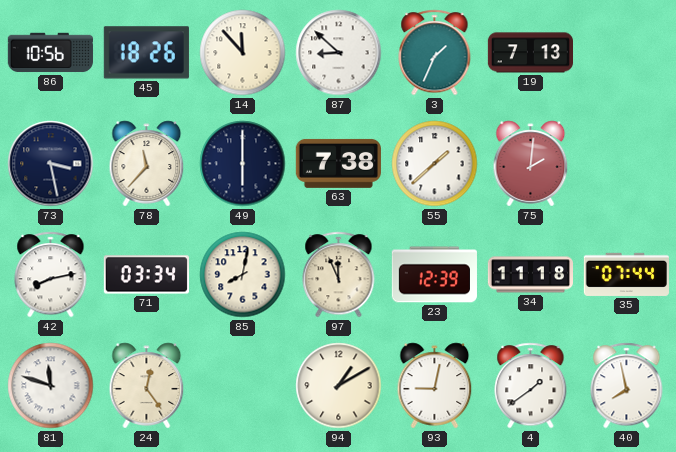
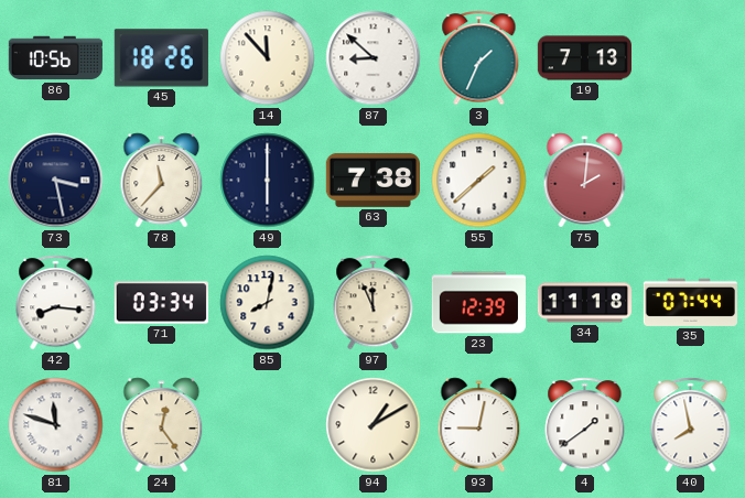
42: 8:13 -> 8:16 (56, 303)
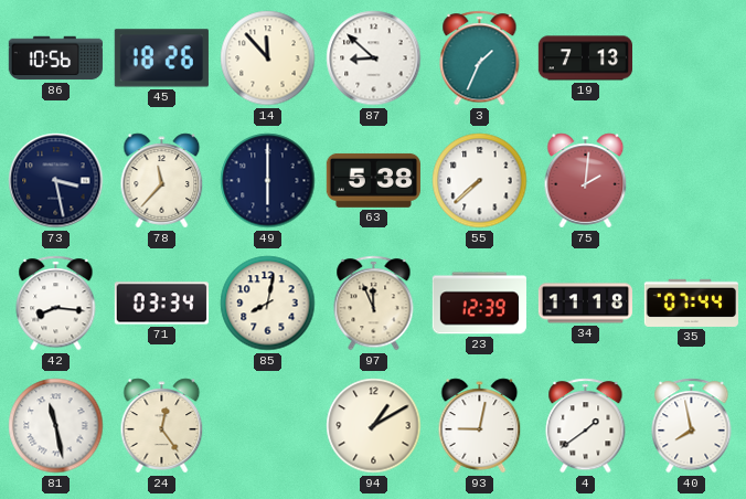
63: 7:38 -> 5:38 (373, 180)
55: 1:38 -> 7:38 (480, 181)
81: 11:48 -> 11:28 (56, 426)
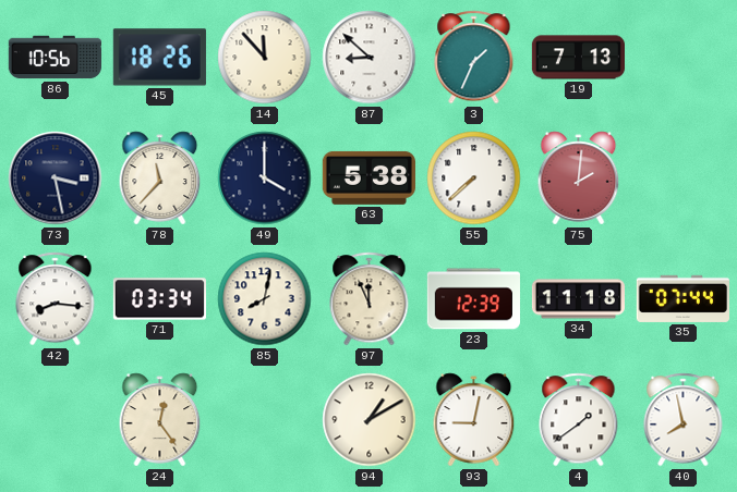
49: 6:00 -> 4:00 (265, 179)
81: 11:28 -> none (56, 426)
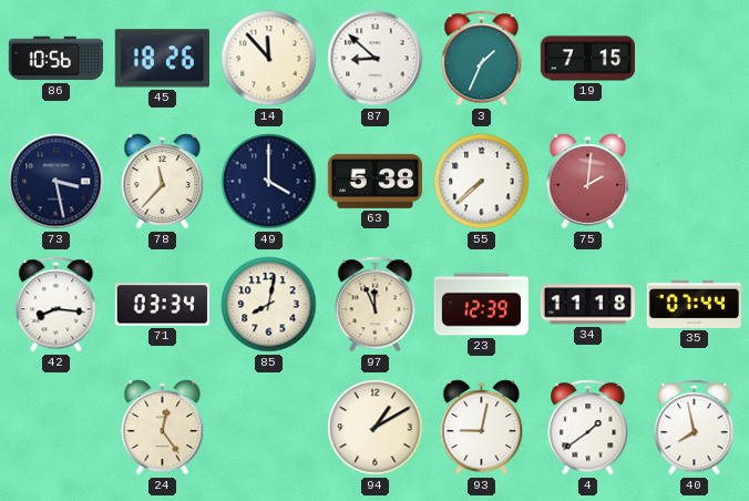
19: 7:13 -> 7:15 (587, 59)
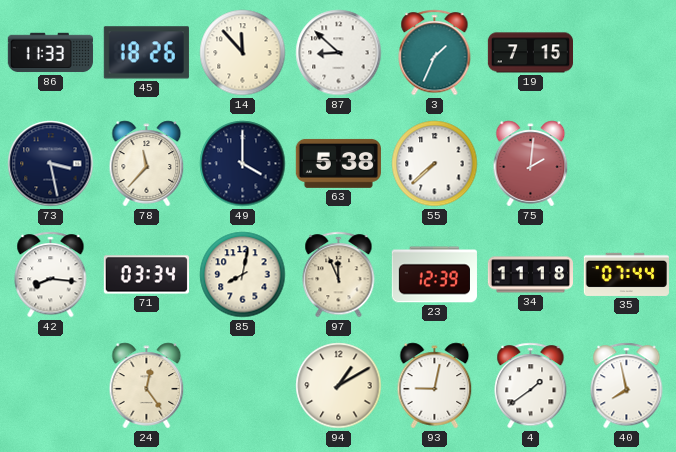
86: 10:56 -> 11:33 (50, 53)
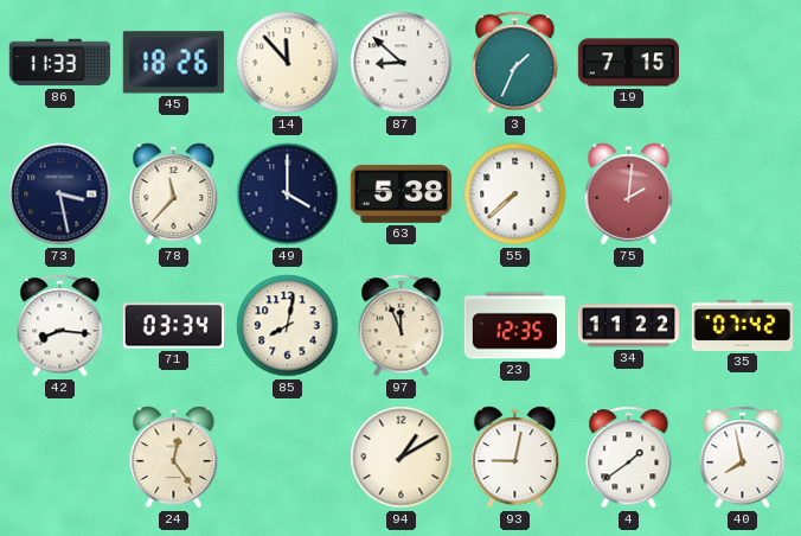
23: 12:39 -> 12:35 (514, 326)
34: 11:18 -> 11:22 (628, 326)
35: 07:44 -> 07:42 (742, 325)
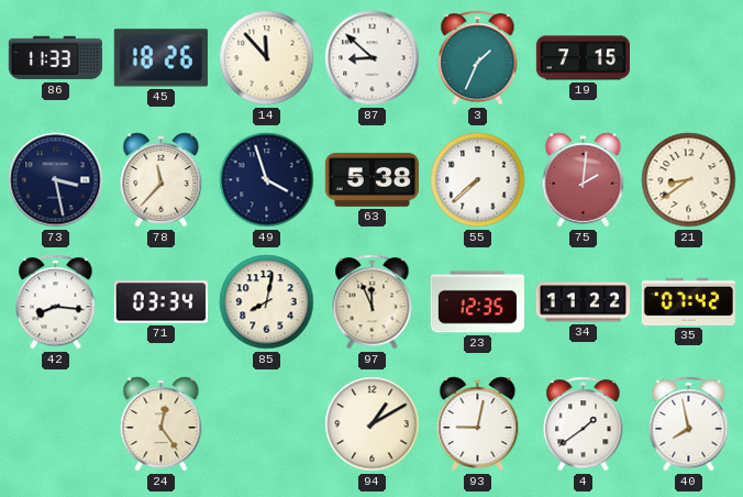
49: 4:00 -> 3:57 (267, 180)
21: none -> 8:39 (689, 180)
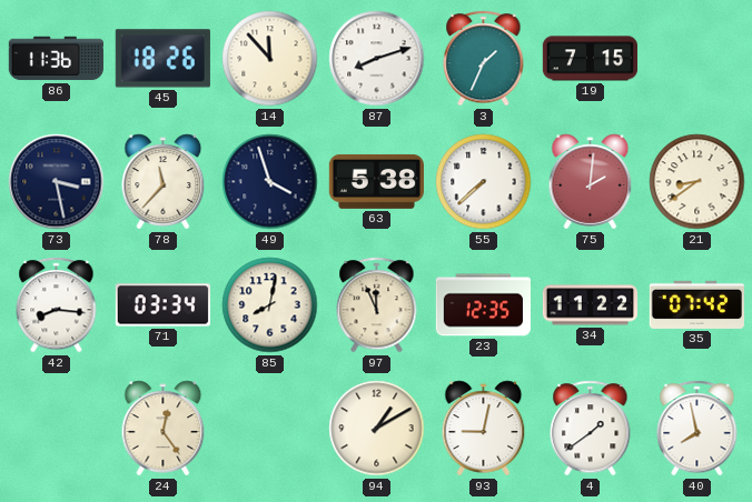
86: 11:33 -> 11:36 (56, 59)
87: 8:52 -> 8:12 (377, 59)
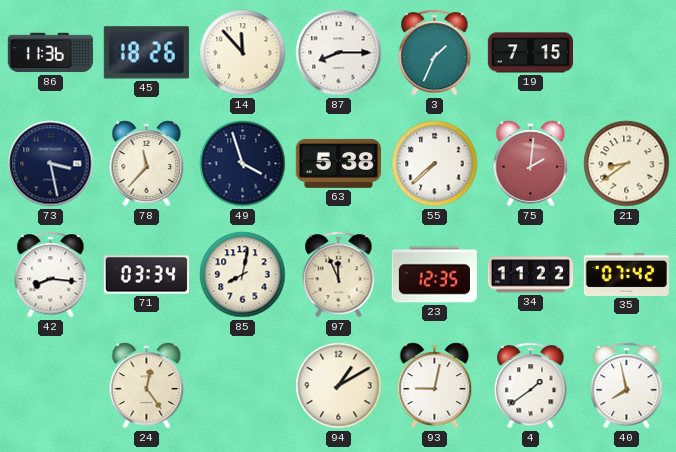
87: 8:12 -> 8:15 (339, 53)
